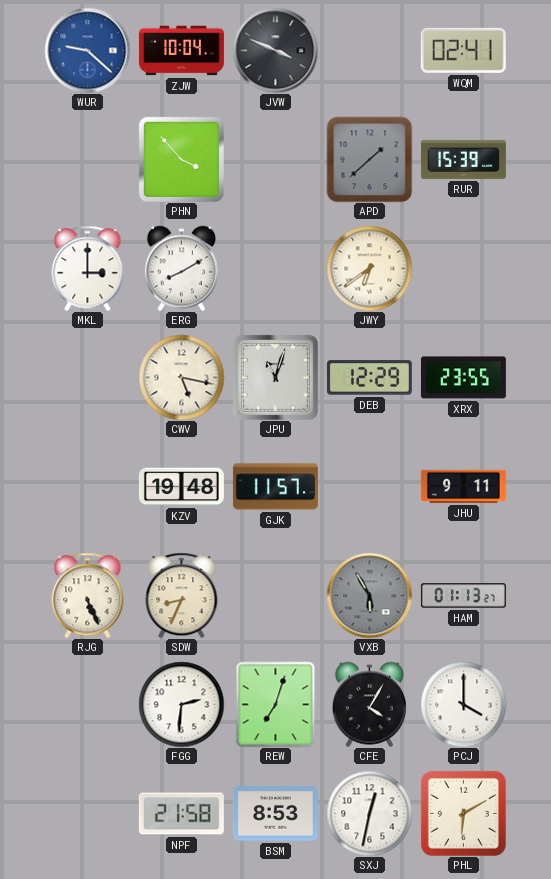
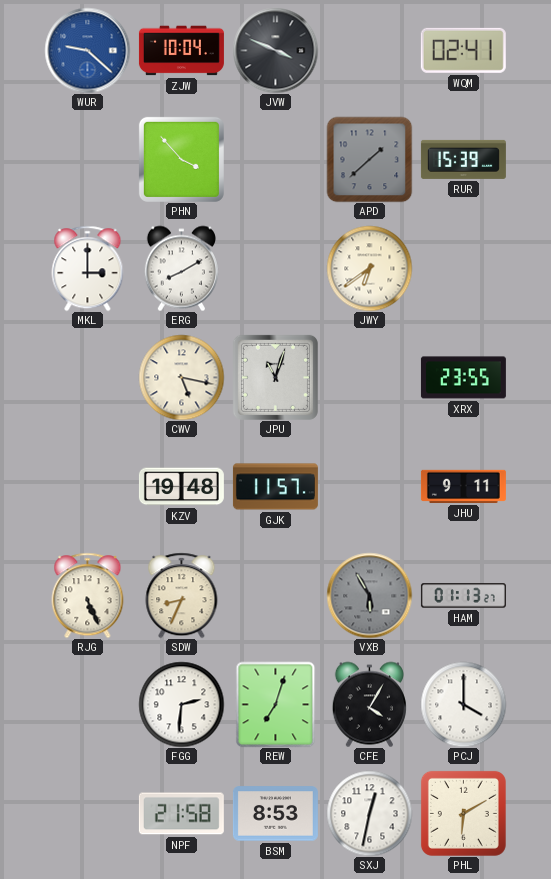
DEB: 12:29 -> none (369, 378)
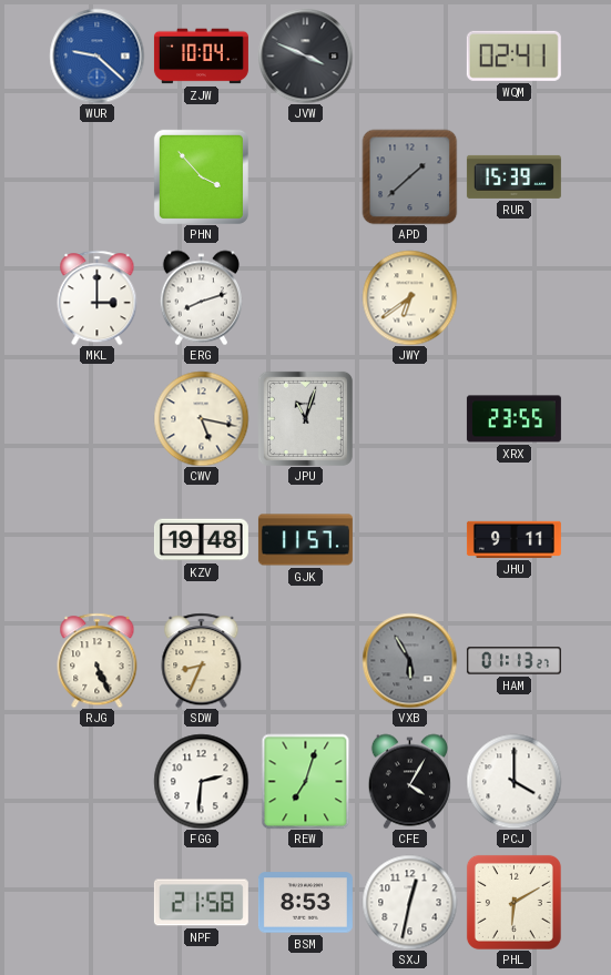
ERG: 8:10 -> 8:12 (201, 297)
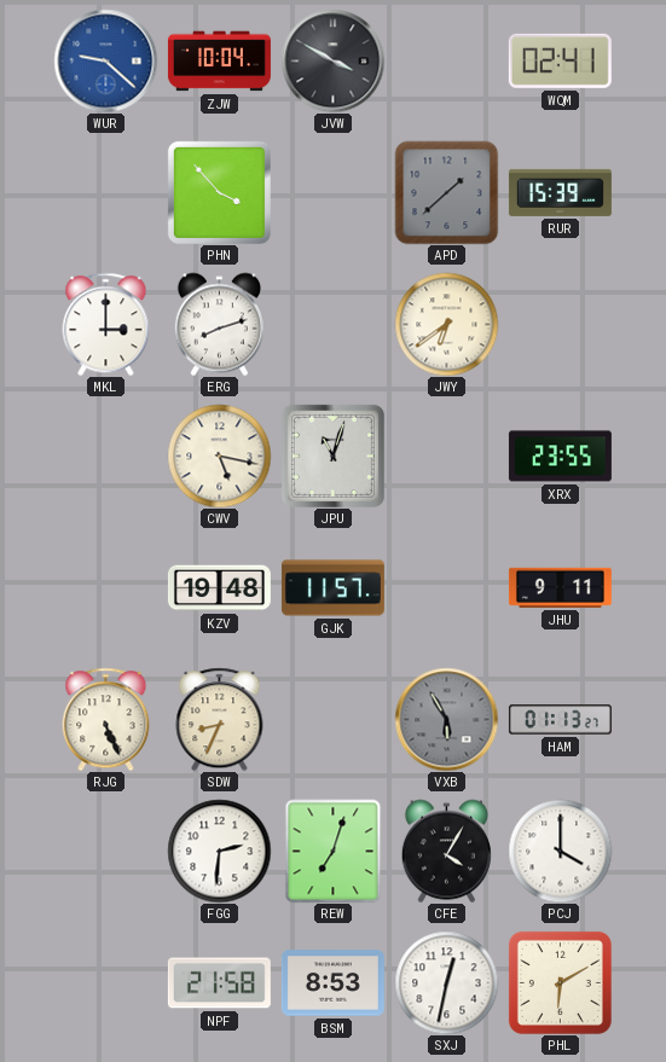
JVW: 3:49 -> 3:50 (332, 60)
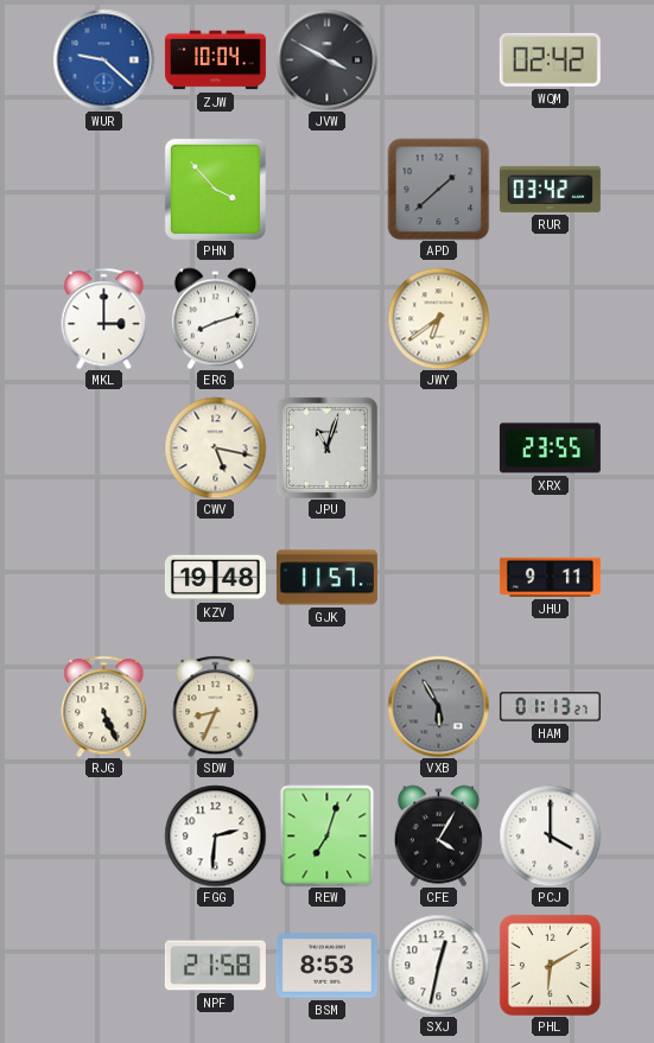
WQM: 02:41 -> 02:42 (550, 59)
RUR: 15:39 -> 03:42 (550, 189)
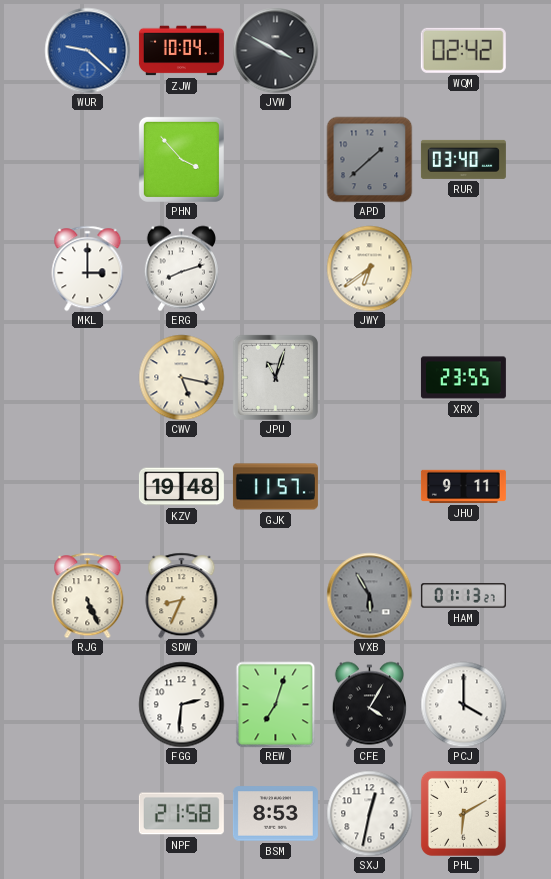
RUR: 03:42 -> 03:40 (463, 159)
